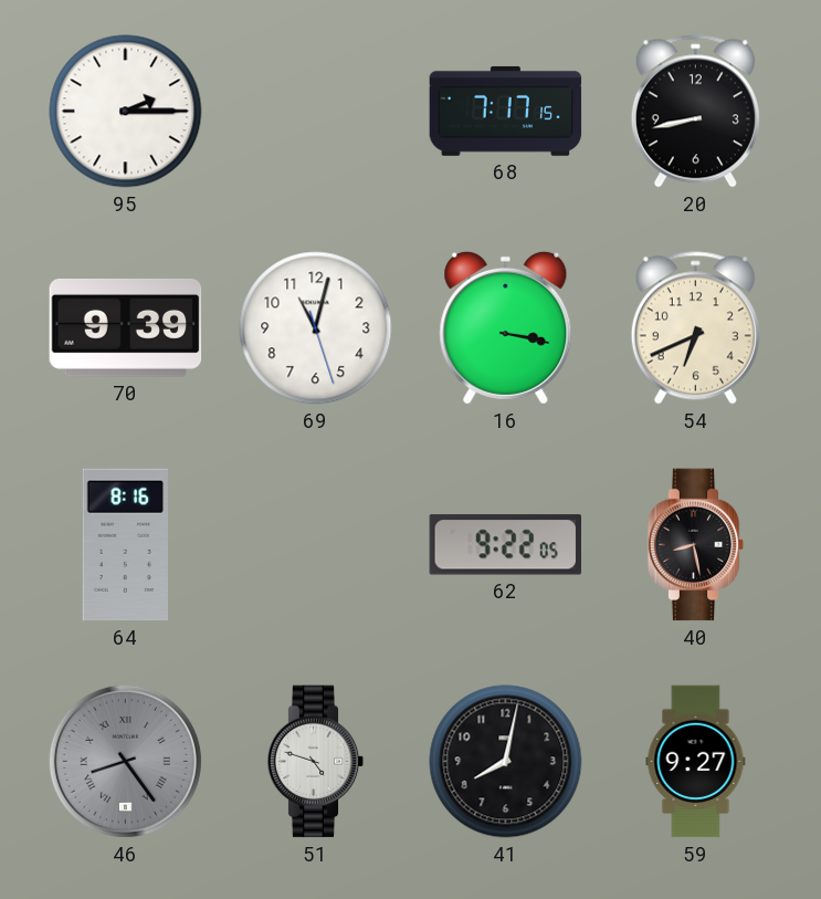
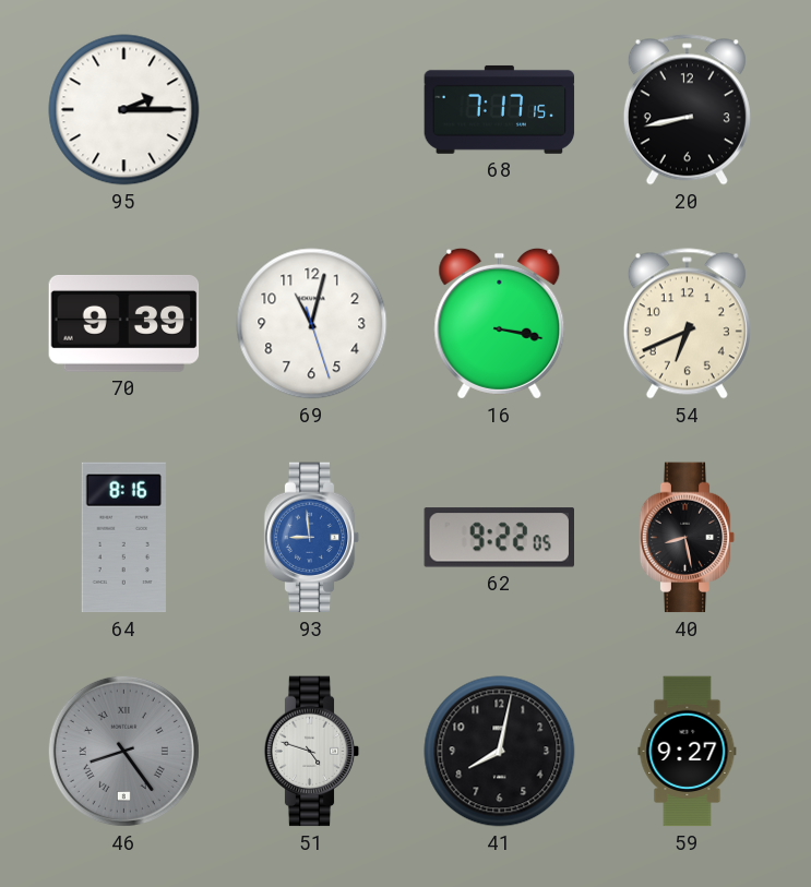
93: none -> 8:59 (312, 538)
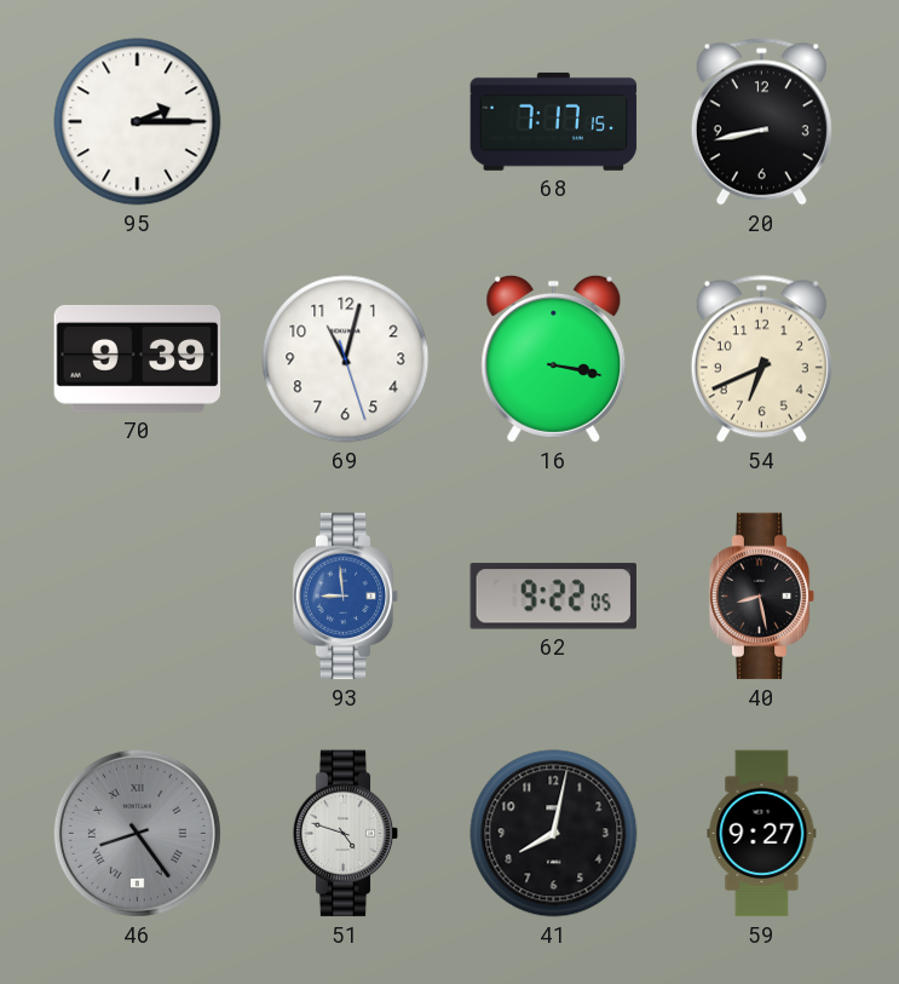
64: 8:16 -> none (123, 538)
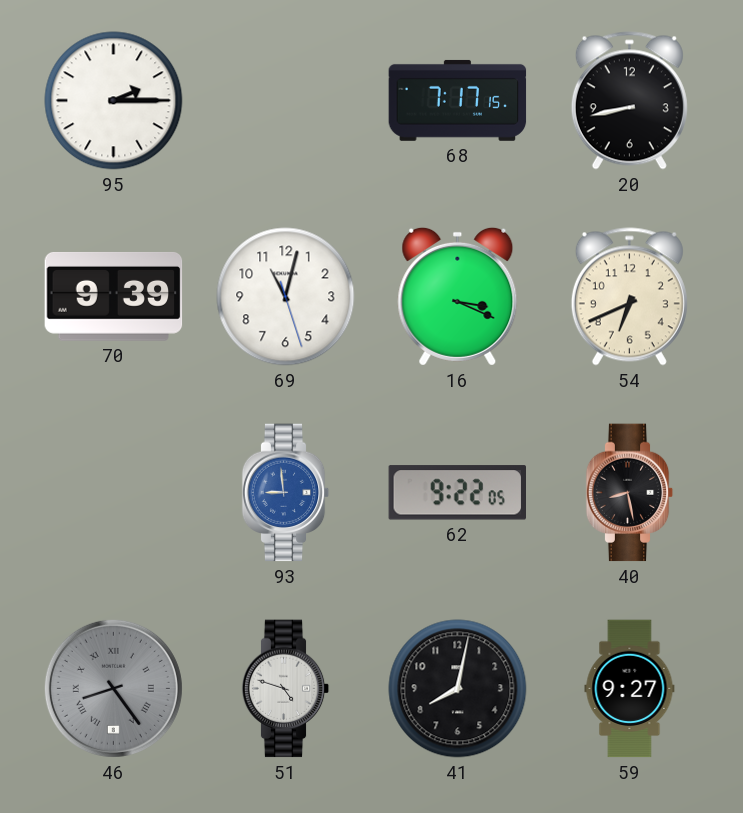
16: 3:17 -> 3:19 (458, 296)
